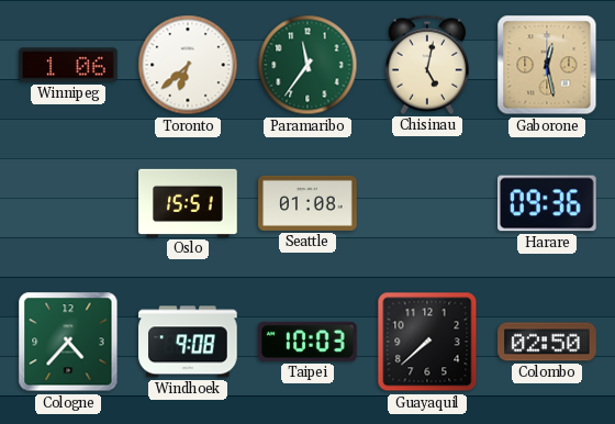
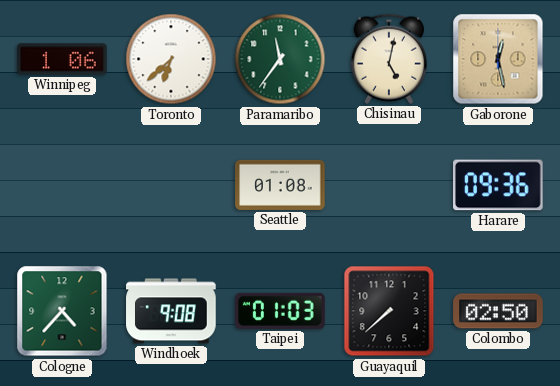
Oslo: 15:51 -> none (188, 203)
Taipei: 10:03 -> 01:03 (281, 311)
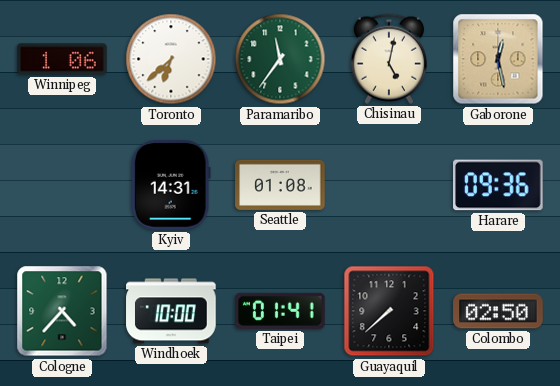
Kyiv: none -> 14:31 (171, 185)
Windhoek: 9:08 -> 10:00 (171, 311)
Taipei: 01:03 -> 01:41 (281, 311)
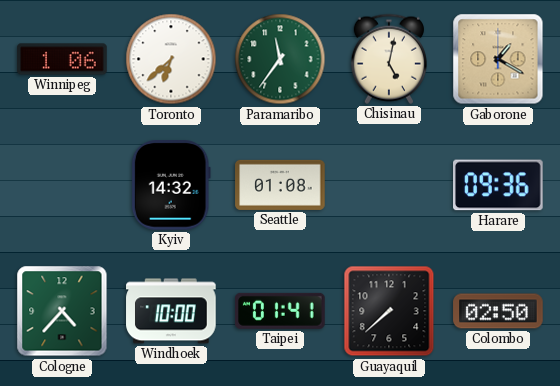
Gaborone: 12:28 -> 1:20 (498, 59)
Kyiv: 14:31 -> 14:32 (171, 185)
